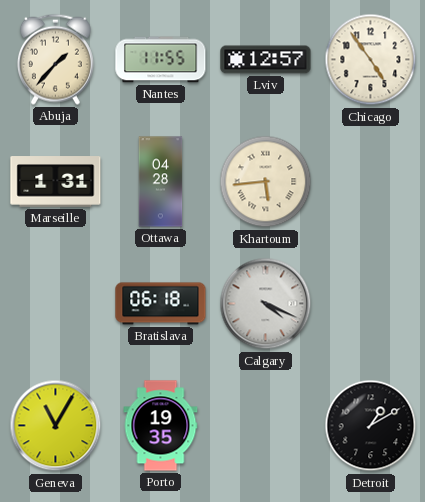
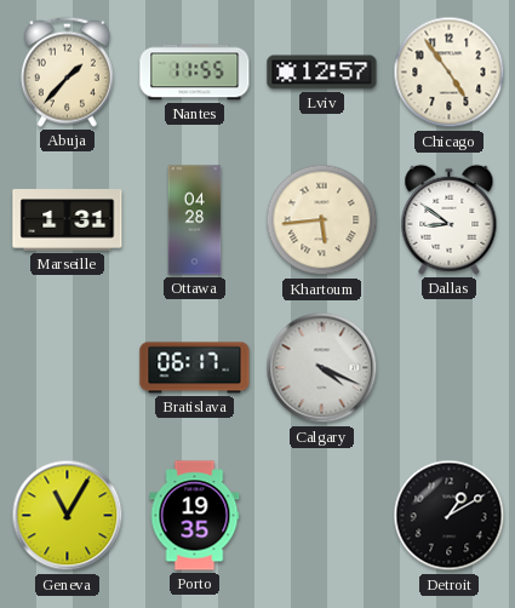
Dallas: none -> 8:51 (450, 219)
Bratislava: 06:18 -> 06:17 (195, 368)
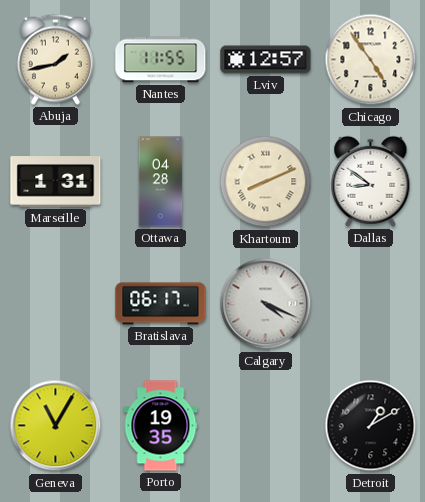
Abuja: 1:37 -> 1:43 (55, 59)
Khartoum: 5:44 -> 8:11 (266, 182)
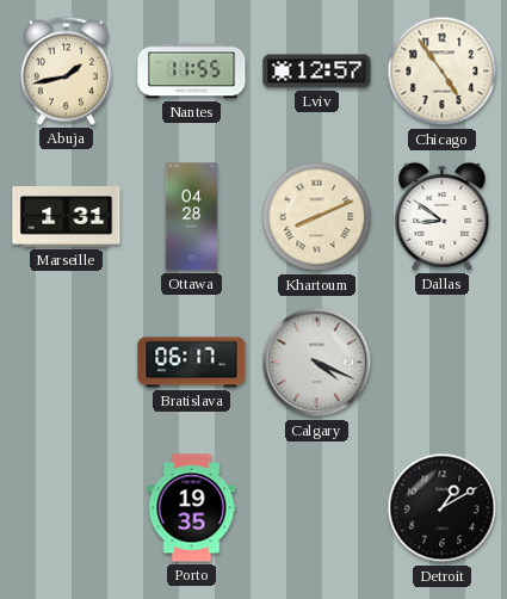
Geneva: 11:05 -> none (56, 426)
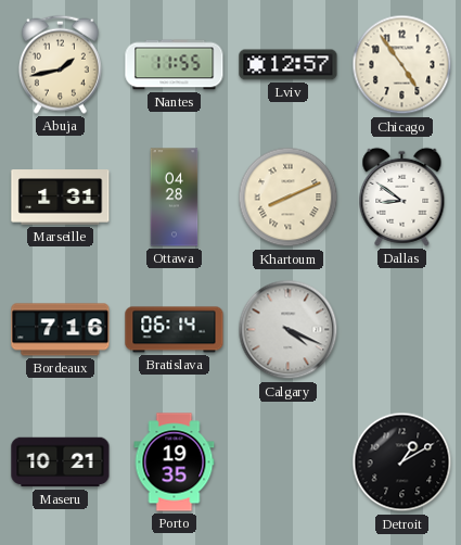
Bordeaux: none -> 7:16 (61, 330)
Bratislava: 06:17 -> 06:14 (175, 330)
Maseru: none -> 10:21 (61, 462)
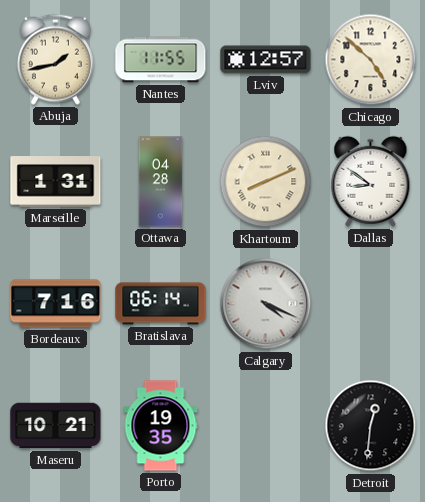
Chicago: 4:54 -> 4:52 (371, 60)
Detroit: 1:10 -> 12:31 (371, 426)
